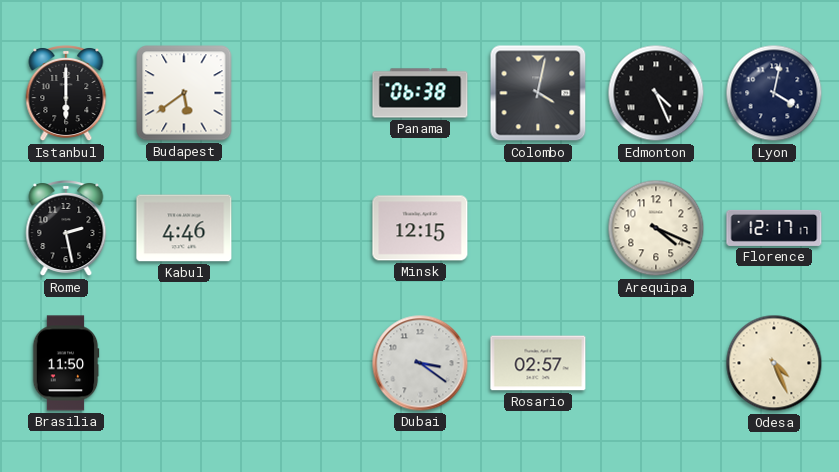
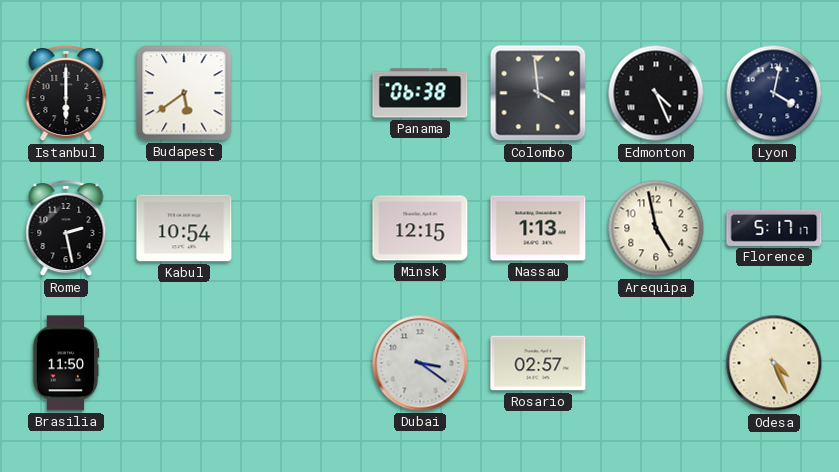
Colombo: 4:02 -> 3:59 (538, 93)
Kabul: 4:46 -> 10:54 (184, 228)
Nassau: none -> 1:13 (538, 228)
Arequipa: 4:19 -> 4:58 (656, 228)
Florence: 12:17 -> 5:17 (774, 228)
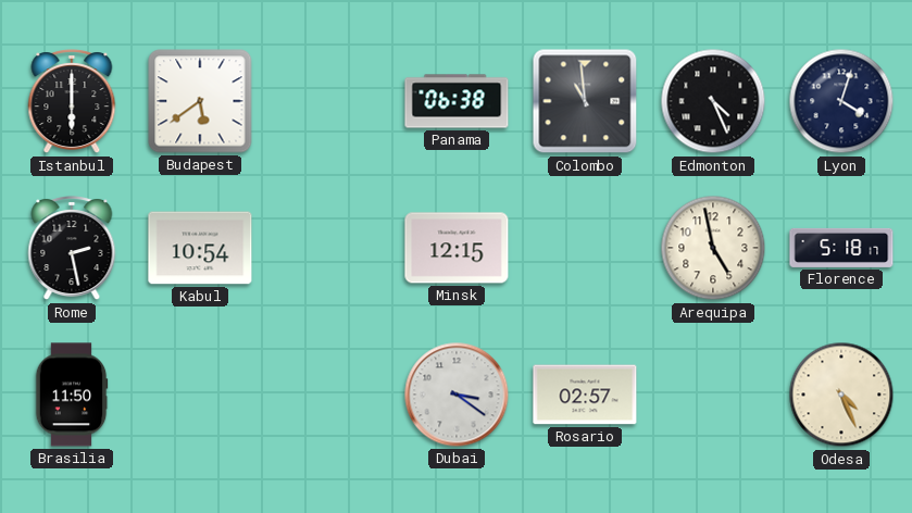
Colombo: 3:59 -> 10:59 (585, 101)
Lyon: 4:02 -> 4:03 (841, 101)
Nassau: 1:13 -> none (538, 228)
Florence: 5:17 -> 5:18 (841, 248)
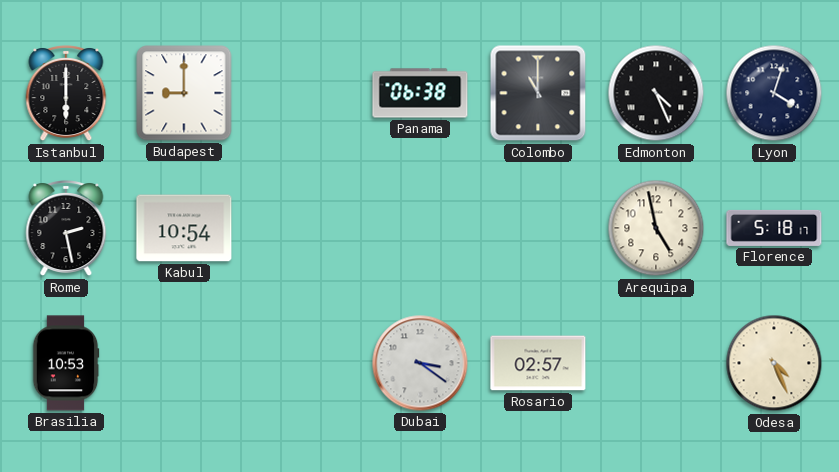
Budapest: 5:39 -> 9:00 (184, 93)
Colombo: 10:59 -> 11:00 (538, 93)
Minsk: 12:15 -> none (457, 248)
Brasilia: 11:50 -> 10:53 (66, 363)
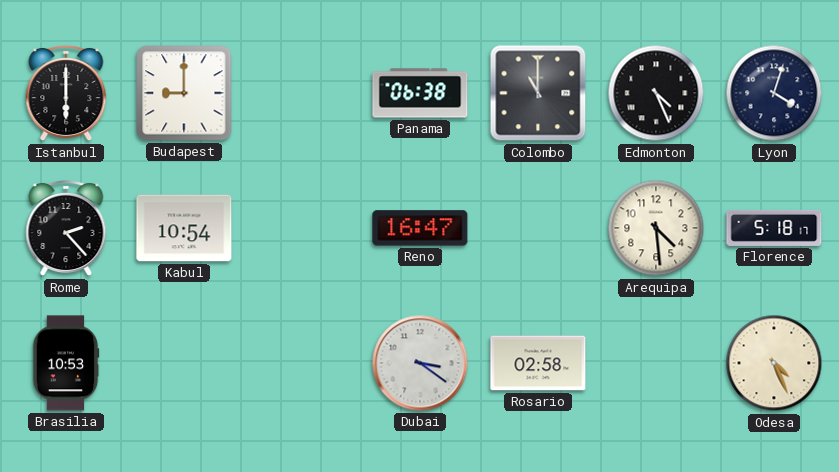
Rome: 2:28 -> 2:23 (66, 229)
Reno: none -> 16:47 (420, 228)
Arequipa: 4:58 -> 4:29 (656, 228)
Rosario: 02:57 -> 02:58 (538, 363)
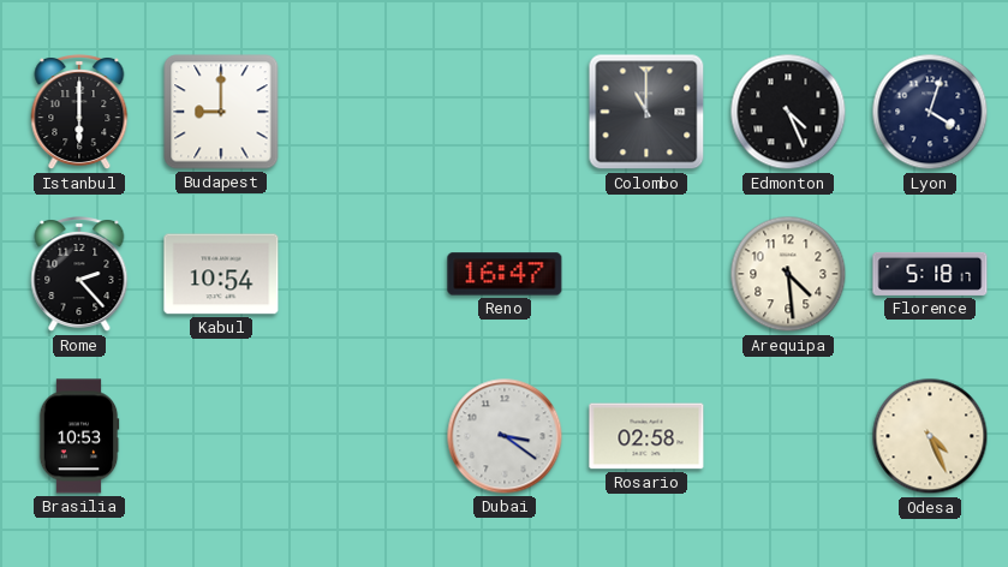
Panama: 06:38 -> none (420, 93)
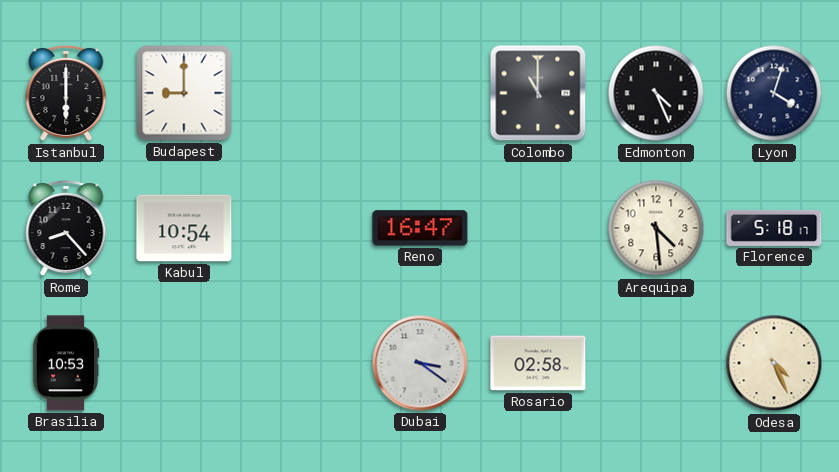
Rome: 2:23 -> 8:23 (66, 229)
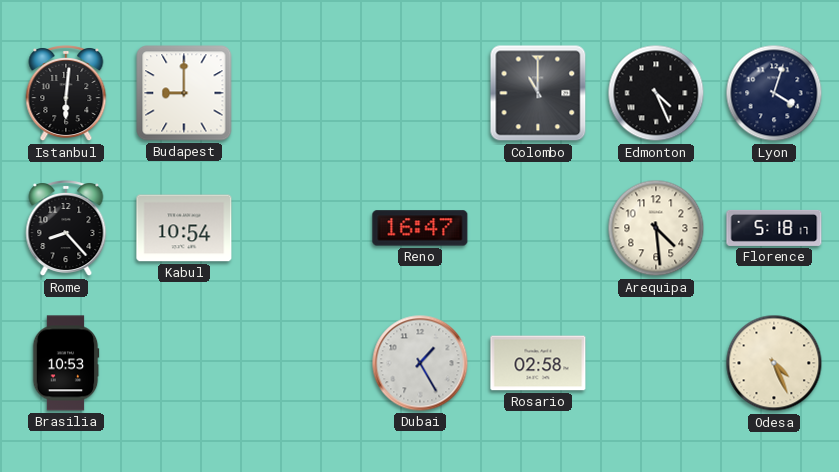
Istanbul: 6:00 -> 6:01 (66, 94)
Dubai: 3:21 -> 1:25 (420, 363)
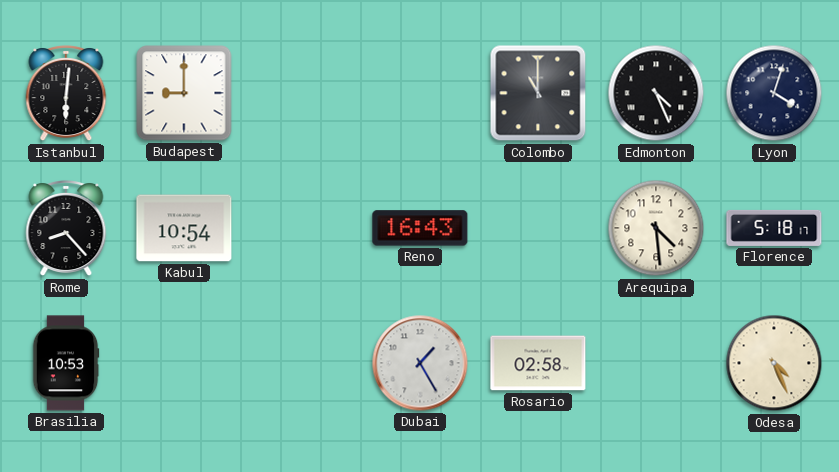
Reno: 16:47 -> 16:43 (420, 228)
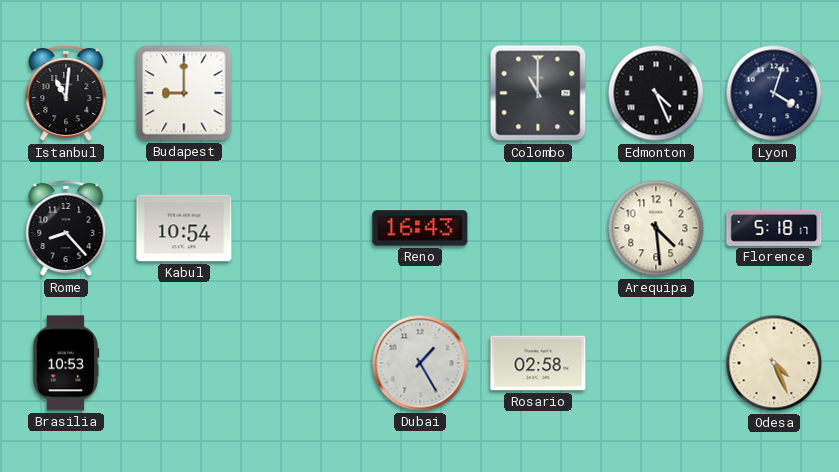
Istanbul: 6:01 -> 11:01 (66, 94)
